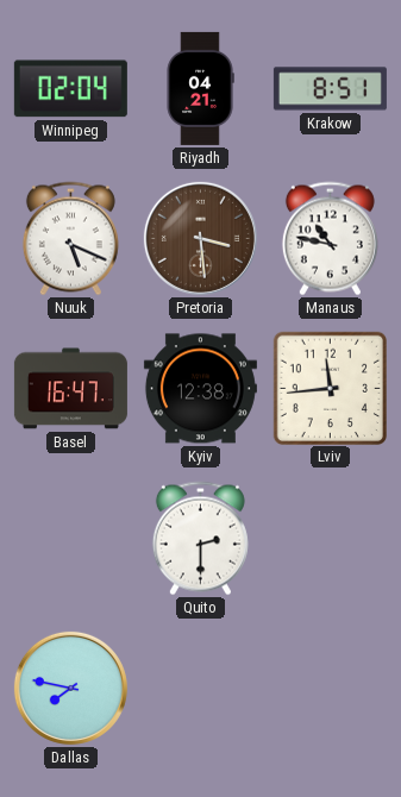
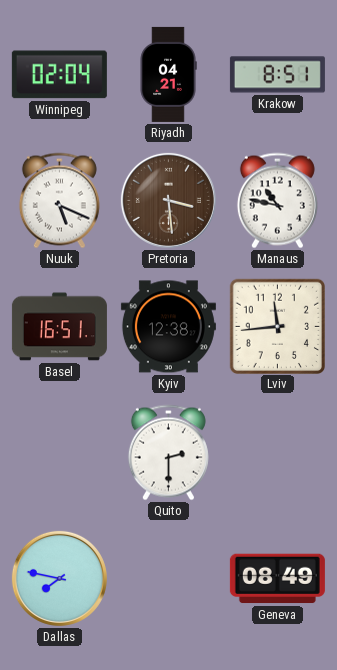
Basel: 16:47 -> 16:51 (59, 327)
Geneva: none -> 08:49 (277, 579)
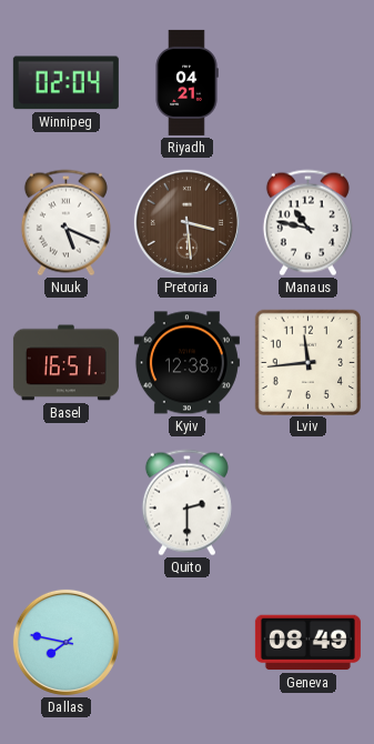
Krakow: 8:51 -> none (277, 75)
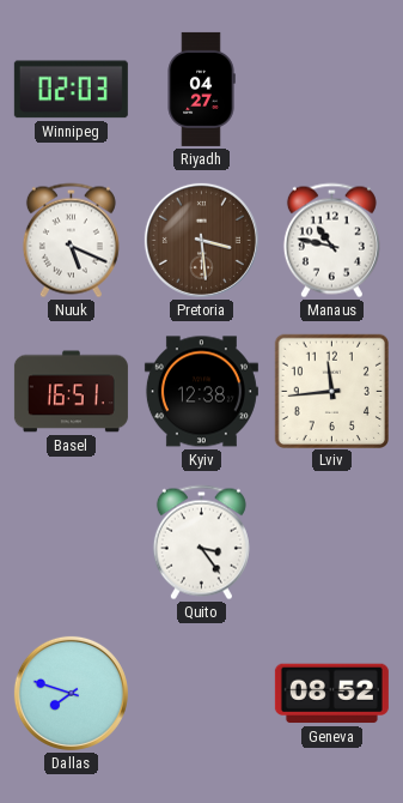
Winnipeg: 02:04 -> 02:03 (71, 90)
Riyadh: 04:21 -> 04:27 (201, 89)
Quito: 2:30 -> 3:24 (201, 543)
Dallas: 7:47 -> 7:48 (71, 693)
Geneva: 08:49 -> 08:52 (331, 694)
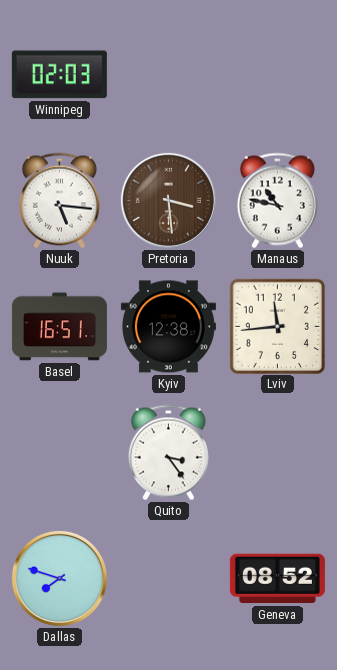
Riyadh: 04:27 -> none (201, 89)
Nuuk: 5:19 -> 5:16 (59, 201)
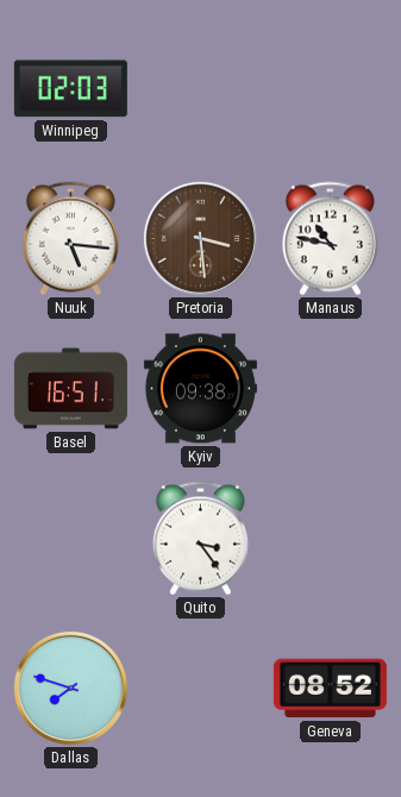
Kyiv: 12:38 -> 09:38 (200, 389)
Lviv: 11:44 -> none (277, 326)
